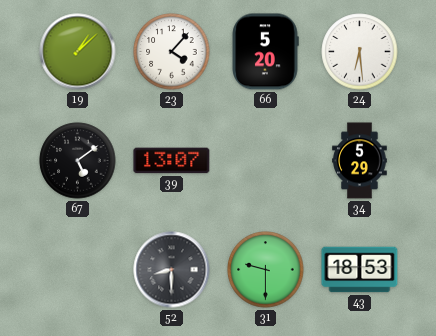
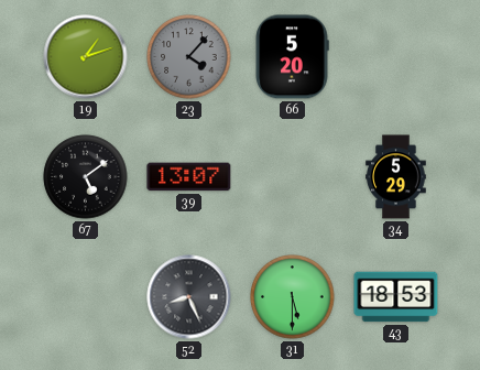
19: 1:08 -> 1:12 (86, 57)
23 dial: white -> grey (189, 57)
24: 6:29 -> none (360, 52)
52: 8:30 -> 8:26 (189, 297)
31: 9:30 -> 5:30 (293, 297)
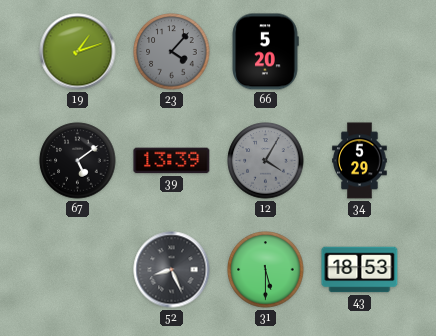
39: 13:07 -> 13:39 (172, 161)
12: none -> 4:05 (266, 161)
